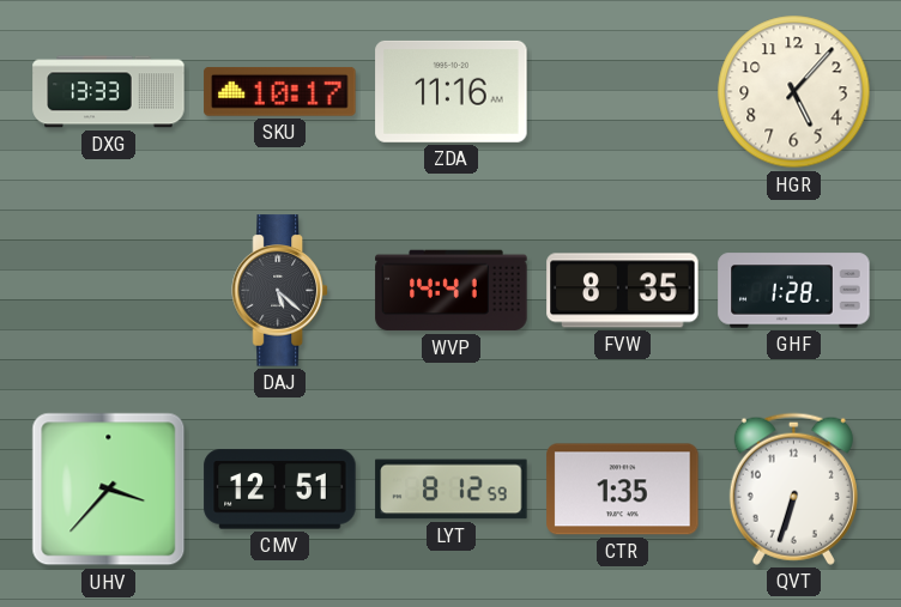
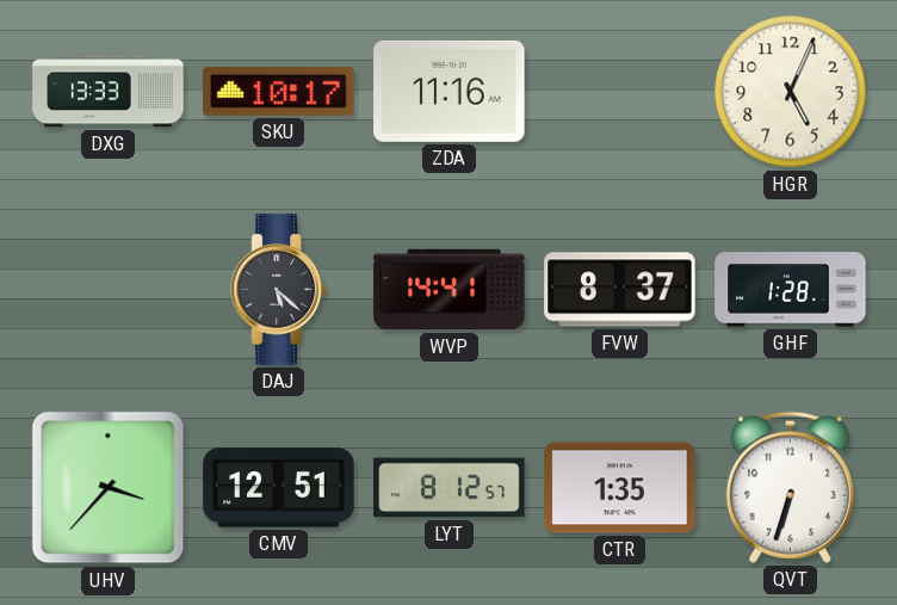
HGR: 5:07 -> 5:04 (791, 92)
FVW: 8:35 -> 8:37 (620, 290)
LYT: 8:12:59 -> 8:12:57 (450, 488)
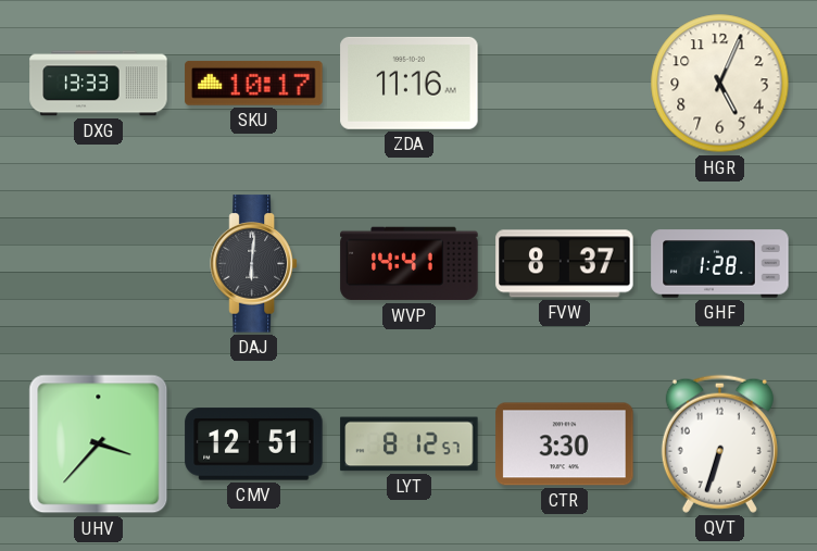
DAJ: 5:22 -> 6:01 (253, 264)
CTR: 1:35 -> 3:30 (565, 444)
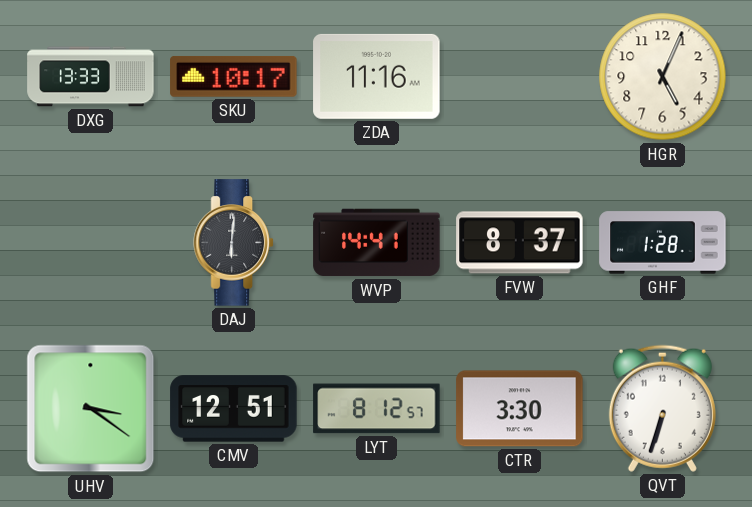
UHV: 3:37 -> 3:21 (91, 409)
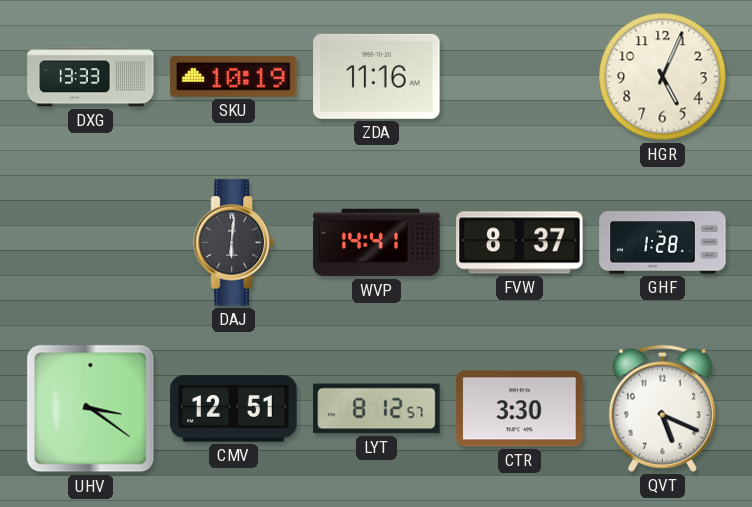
SKU: 10:17 -> 10:19 (234, 76)
QVT: 6:33 -> 5:19 (662, 408)
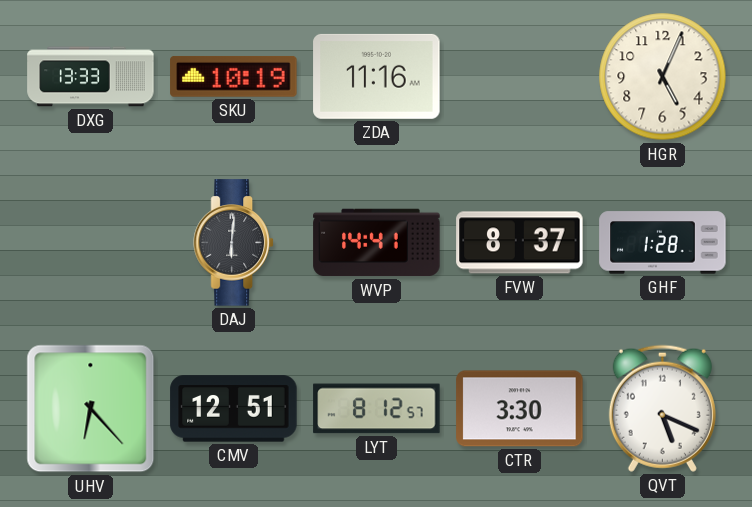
UHV: 3:21 -> 6:23 (91, 409)
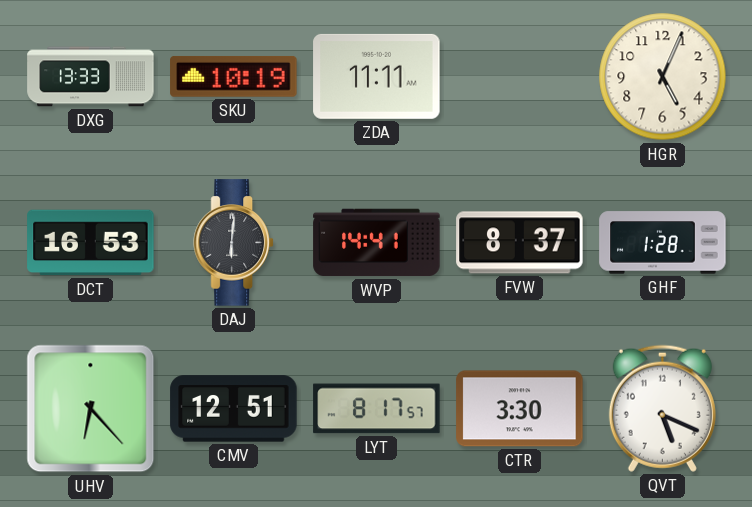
ZDA: 11:16 -> 11:11 (377, 76)
DCT: none -> 16:53 (91, 243)
LYT: 8:12 -> 8:17 (377, 409)
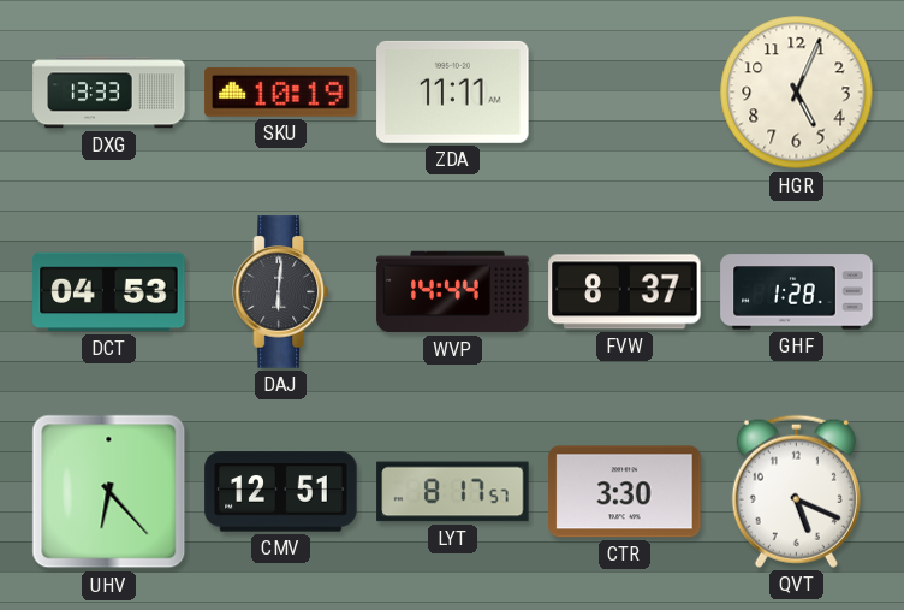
DCT: 16:53 -> 04:53 (109, 292)
WVP: 14:41 -> 14:44 (453, 292)
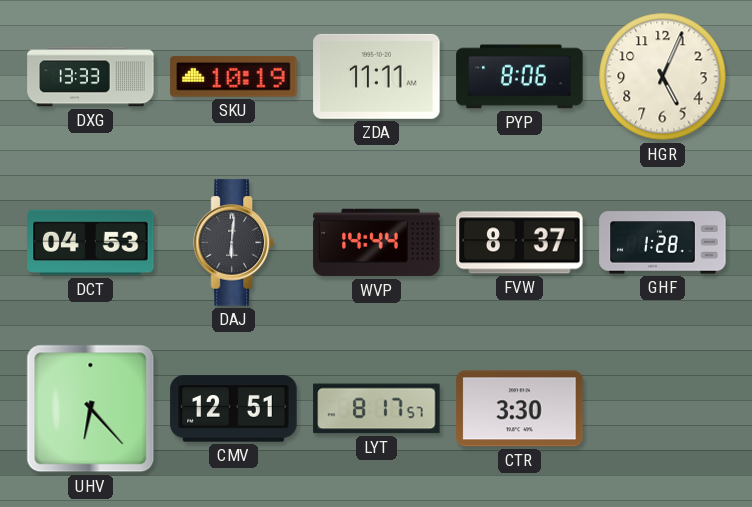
PYP: none -> 8:06 (520, 77)
QVT: 5:19 -> none (796, 491)
